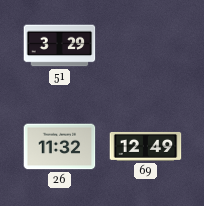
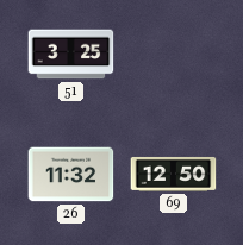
51: 3:29 -> 3:25 (71, 55)
69: 12:49 -> 12:50 (174, 174)
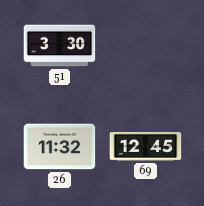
51: 3:25 -> 3:30 (60, 46)
69: 12:50 -> 12:45 (146, 146)
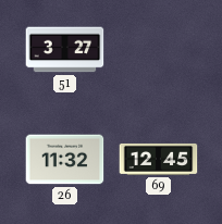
51: 3:30 -> 3:27 (65, 50)
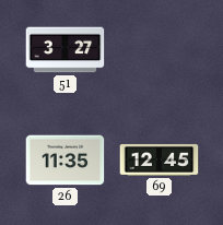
26: 11:32 -> 11:35 (66, 161)
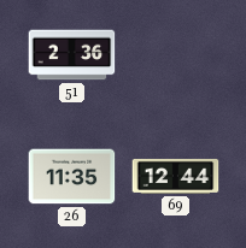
51: 3:27 -> 2:36 (72, 55)
69: 12:45 -> 12:44 (176, 176)
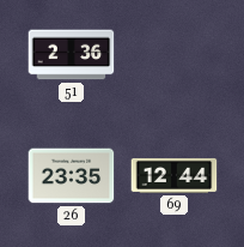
26: 11:35 -> 23:35 (72, 176)
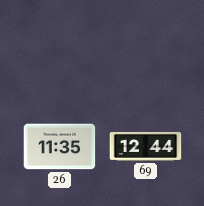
51: 2:36 -> none (72, 55)
26: 23:35 -> 11:35 (60, 147)
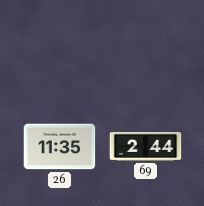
69: 12:44 -> 2:44 (146, 146)
